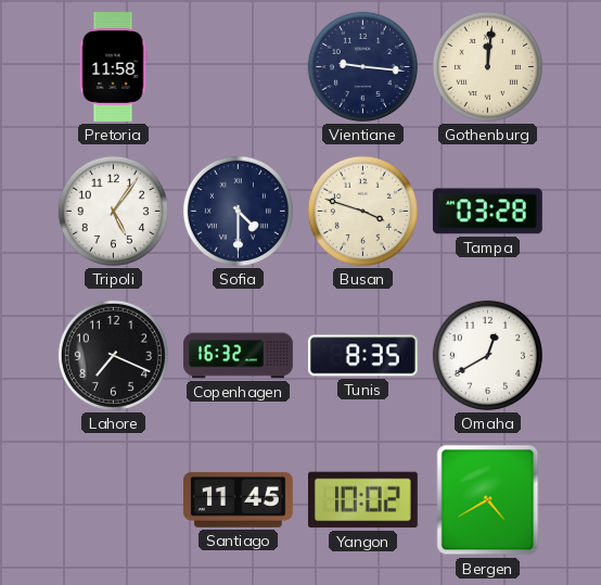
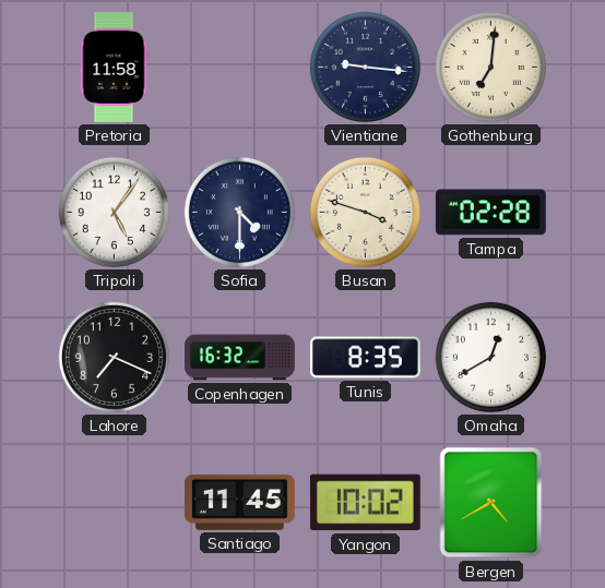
Gothenburg: 12:01 -> 7:01 (490, 67)
Tampa: 03:28 -> 02:28 (490, 213)
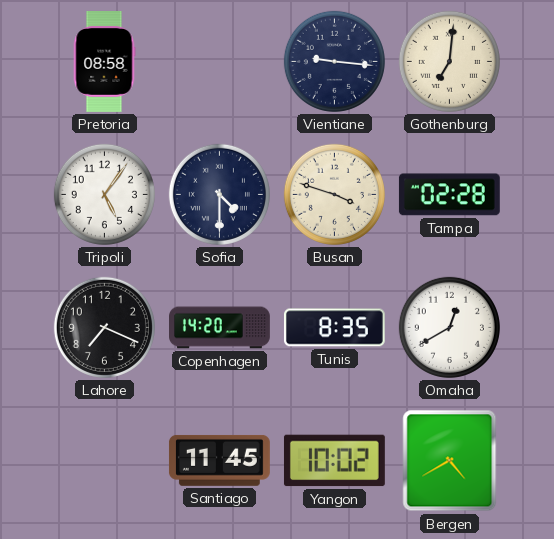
Pretoria: 11:58 -> 08:58 (104, 62)
Copenhagen: 16:32 -> 14:20 (220, 328)
